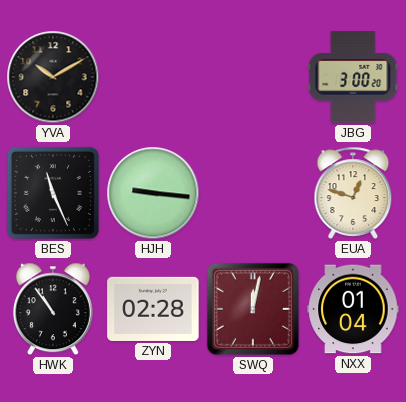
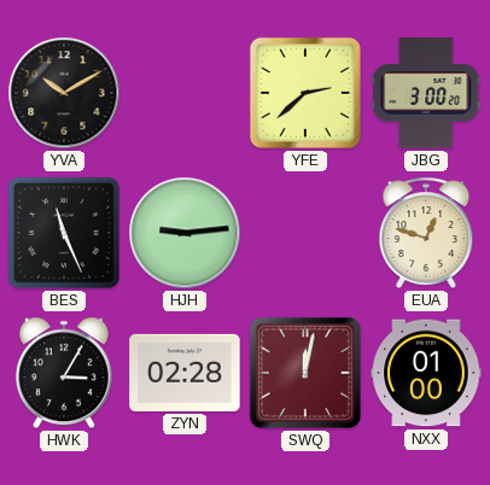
YFE: none -> 2:38 (305, 93)
HJH: 9:16 -> 9:14 (185, 233)
HWK: 10:54 -> 3:05 (64, 373)
NXX: 01:04 -> 01:00 (426, 373)
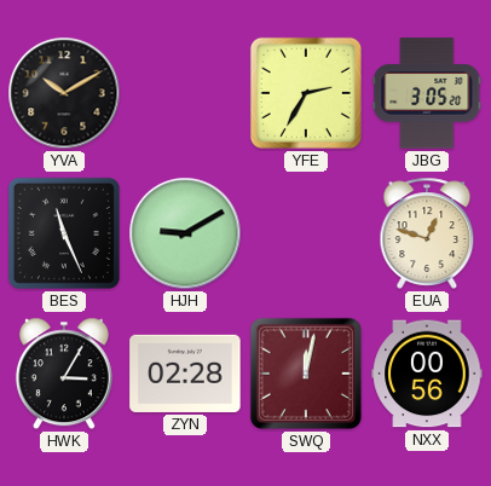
YFE: 2:38 -> 2:35 (306, 93)
JBG: 3:00 -> 3:05 (427, 93)
HJH: 9:14 -> 9:10 (185, 233)
NXX: 01:00 -> 00:56 (427, 374)
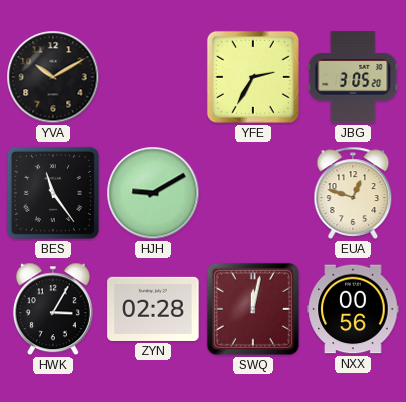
BES: 11:26 -> 11:24 (53, 193)
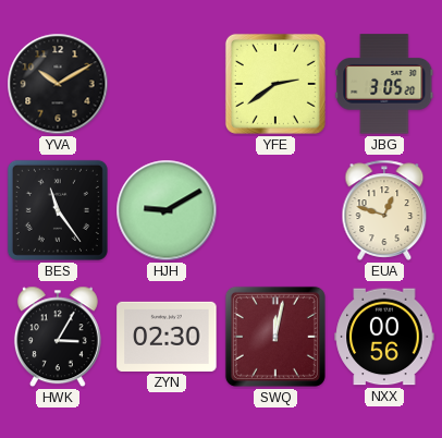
YFE: 2:35 -> 2:39 (275, 84)
ZYN: 02:28 -> 02:30 (167, 337)
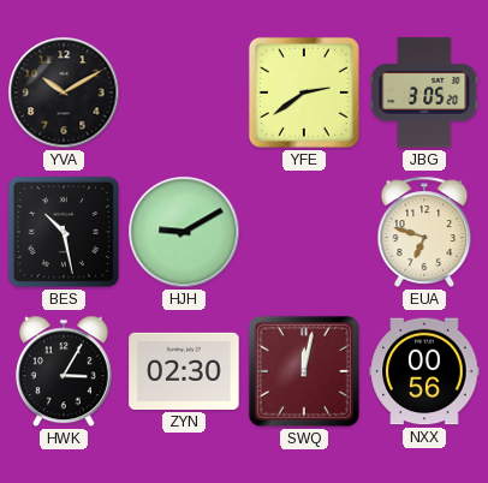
BES: 11:24 -> 10:28 (64, 232)
EUA: 12:48 -> 6:48 (424, 232)
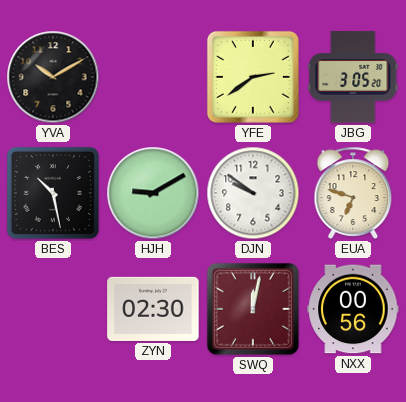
DJN: none -> 9:51 (253, 193)
HWK: 3:05 -> none (64, 371)
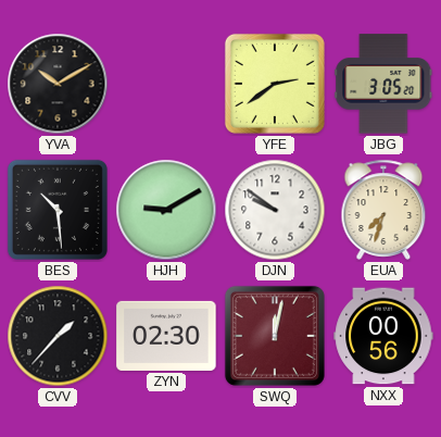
BES: 10:28 -> 10:29 (58, 210)
EUA: 6:48 -> 7:33 (383, 210)
CVV: none -> 1:37 (58, 336)
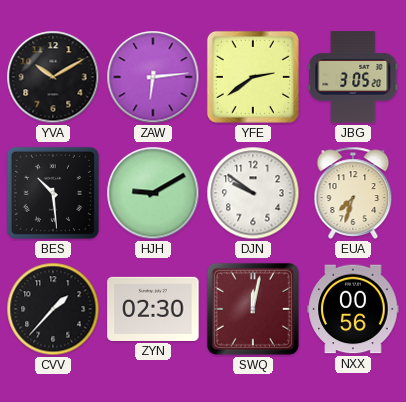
ZAW: none -> 6:14 (153, 77)
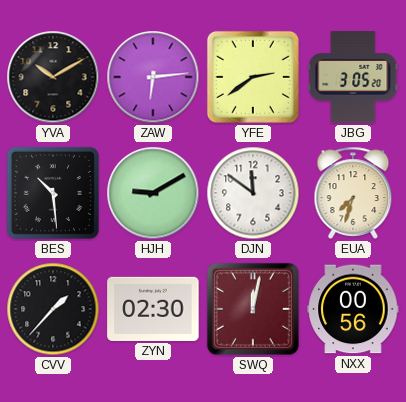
DJN: 9:51 -> 11:51 (253, 193)
